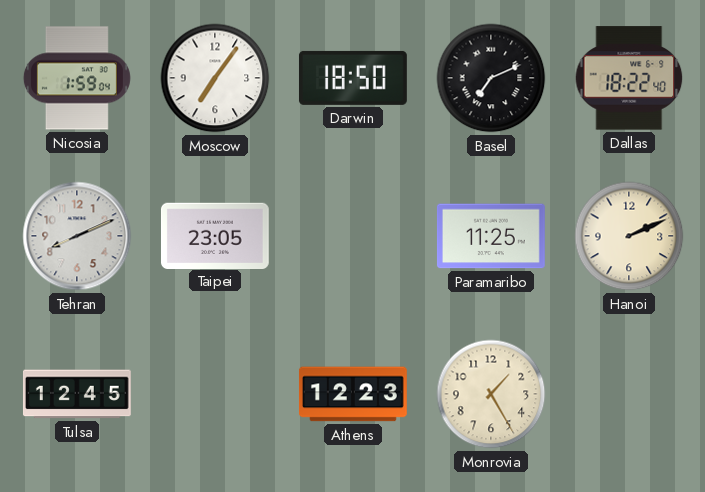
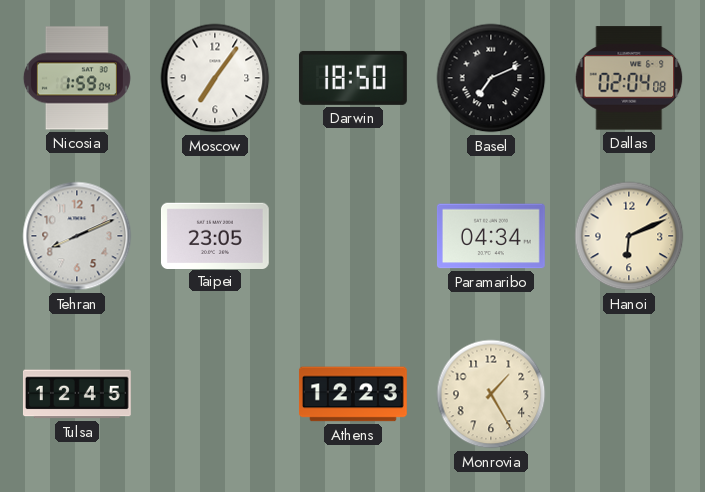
Dallas: 18:22 -> 02:04 (629, 78)
Paramaribo: 11:25 -> 04:34 (491, 236)
Hanoi: 2:11 -> 6:11 (629, 236)
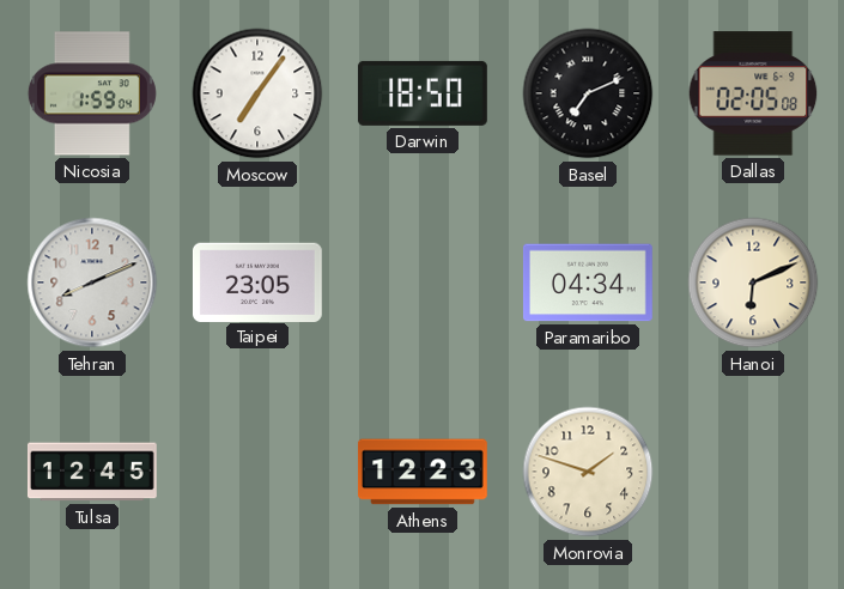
Dallas: 02:04 -> 02:05 (753, 93)
Monrovia: 1:25 -> 1:48 (588, 472)
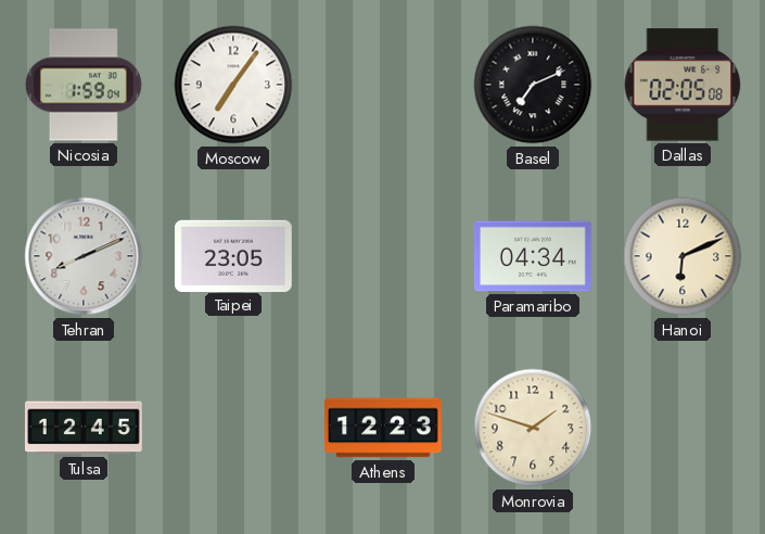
Darwin: 18:50 -> none (423, 93)
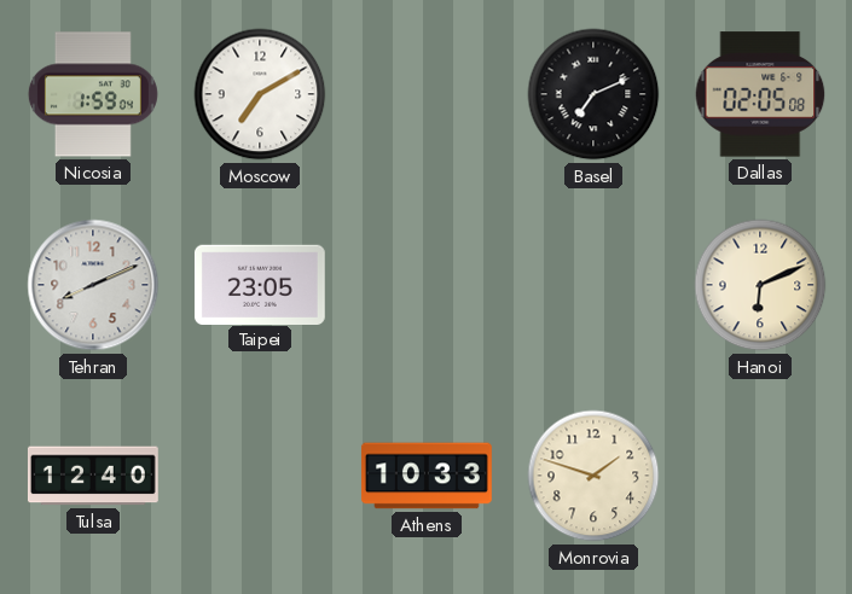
Moscow: 7:06 -> 7:10 (260, 94)
Paramaribo: 04:34 -> none (533, 256)
Tulsa: 12:45 -> 12:40 (93, 476)
Athens: 12:23 -> 10:33 (427, 476)
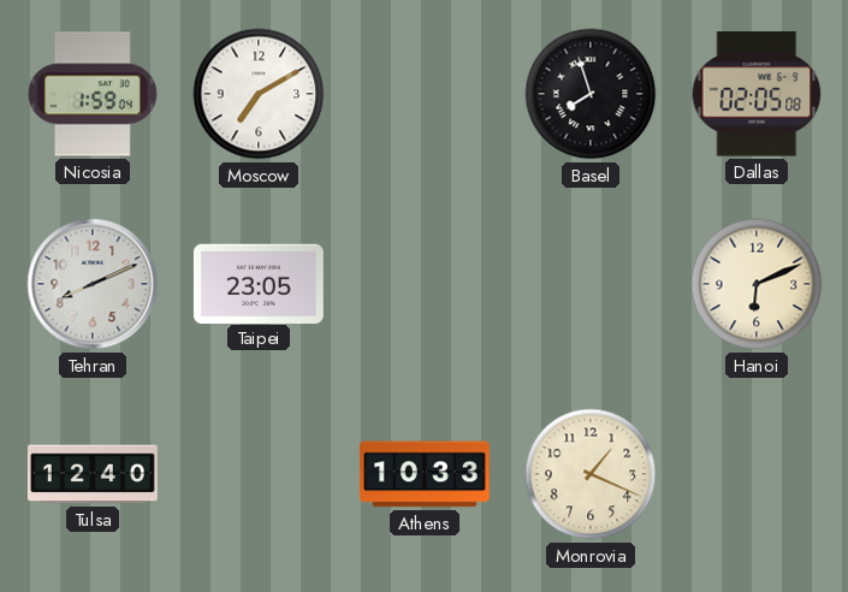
Basel: 7:11 -> 7:57 (591, 94)
Monrovia: 1:48 -> 1:19 (591, 474)
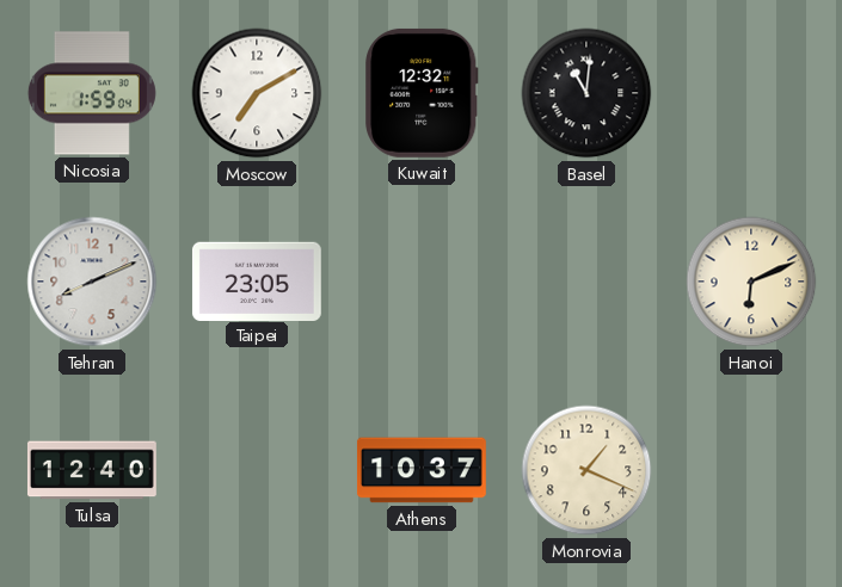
Kuwait: none -> 12:32 (423, 93)
Basel: 7:57 -> 11:01 (586, 93)
Dallas: 02:05 -> none (757, 94)
Athens: 10:33 -> 10:37 (422, 470)
